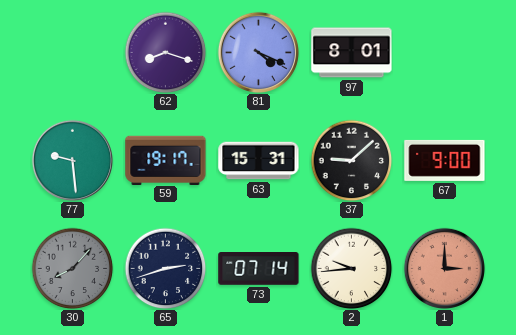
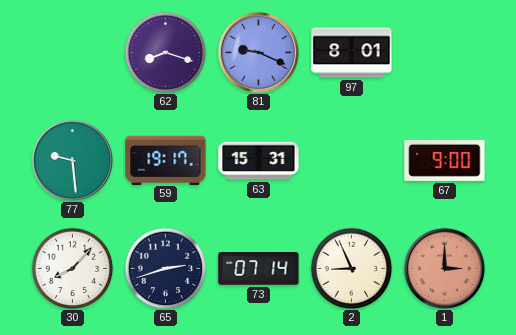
81: 4:19 -> 9:19 (258, 52)
37: 9:08 -> none (351, 160)
30 dial: grey -> white (72, 268)
2: 9:44 -> 8:56 (351, 268)
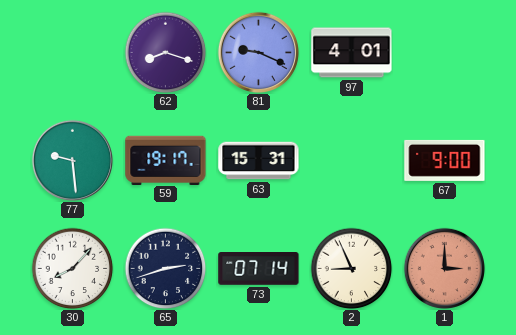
97: 8:01 -> 4:01 (352, 53)
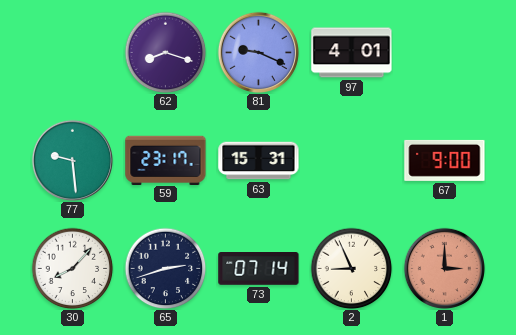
59: 19:17 -> 23:17 (166, 160)
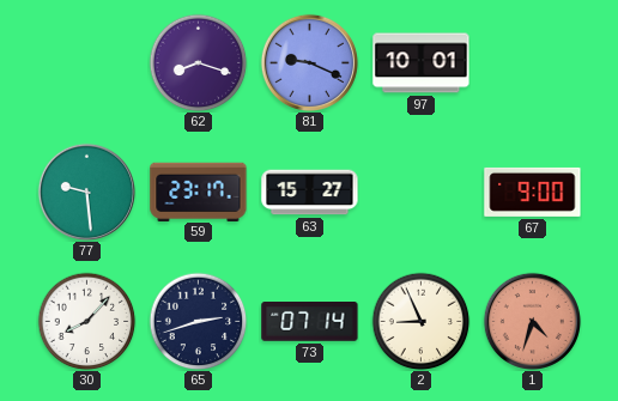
97: 4:01 -> 10:01 (422, 63)
63: 15:31 -> 15:27 (310, 193)
1: 3:00 -> 4:33 (532, 321)
